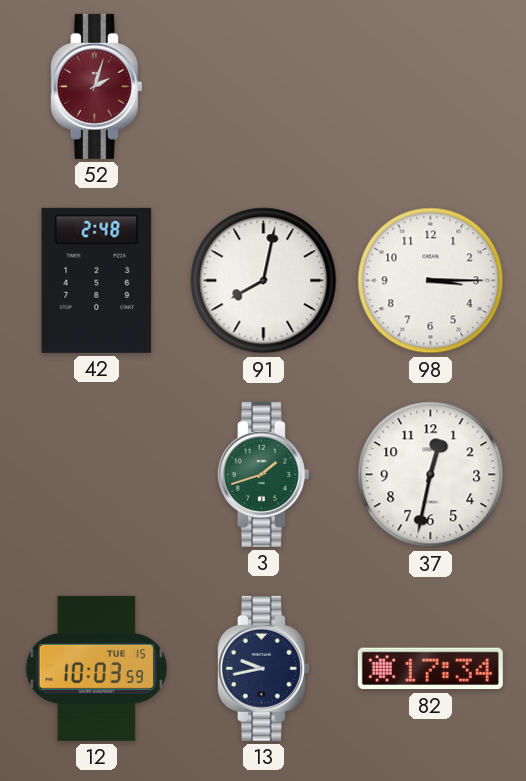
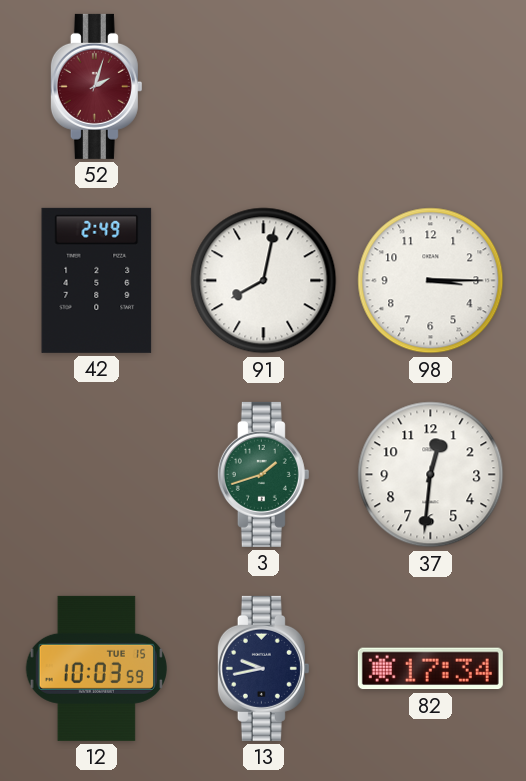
42: 2:48 -> 2:49 (97, 280)
37: 12:32 -> 12:31 (431, 475)
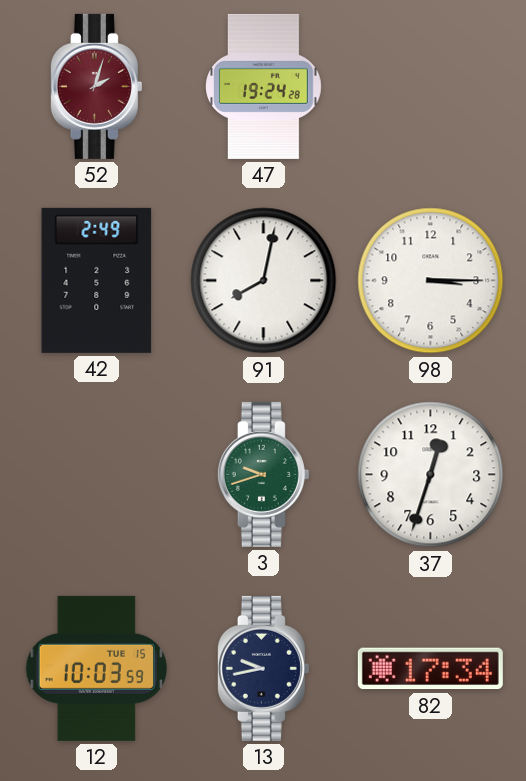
47: none -> 19:24 (264, 86)
3: 1:42 -> 9:42 (263, 474)
37: 12:31 -> 12:33 (431, 475)
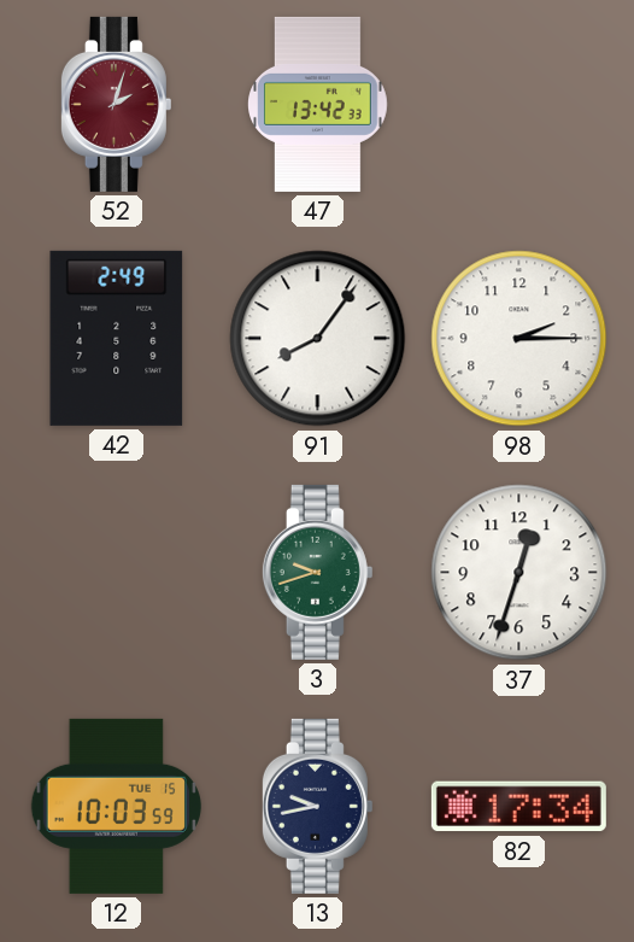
47: 19:24 -> 13:42 (318, 104)
91: 8:02 -> 8:06 (318, 339)
98: 3:15 -> 2:15 (519, 339)
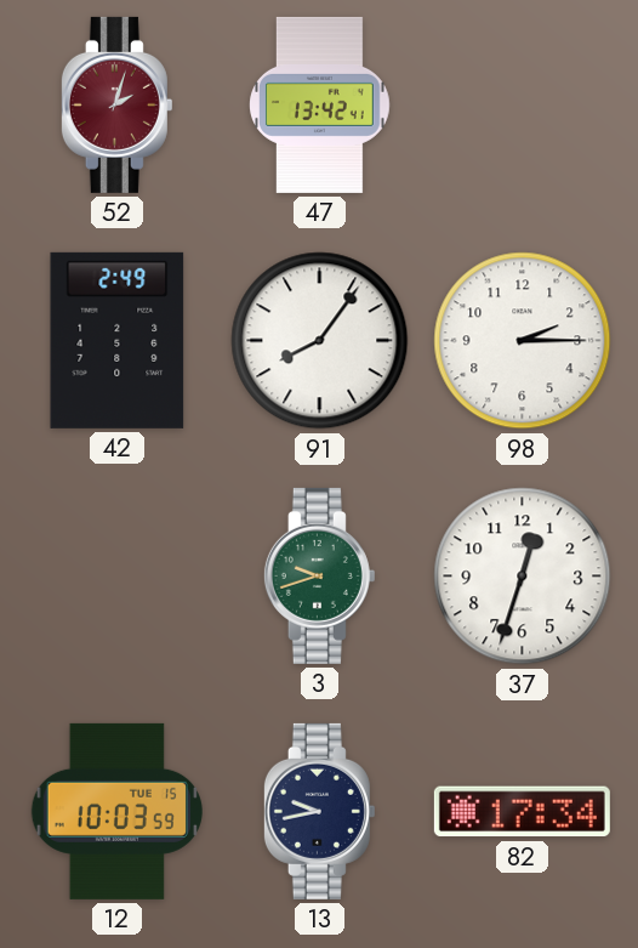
47: 13:42:33 -> 13:42:41 (320, 104)
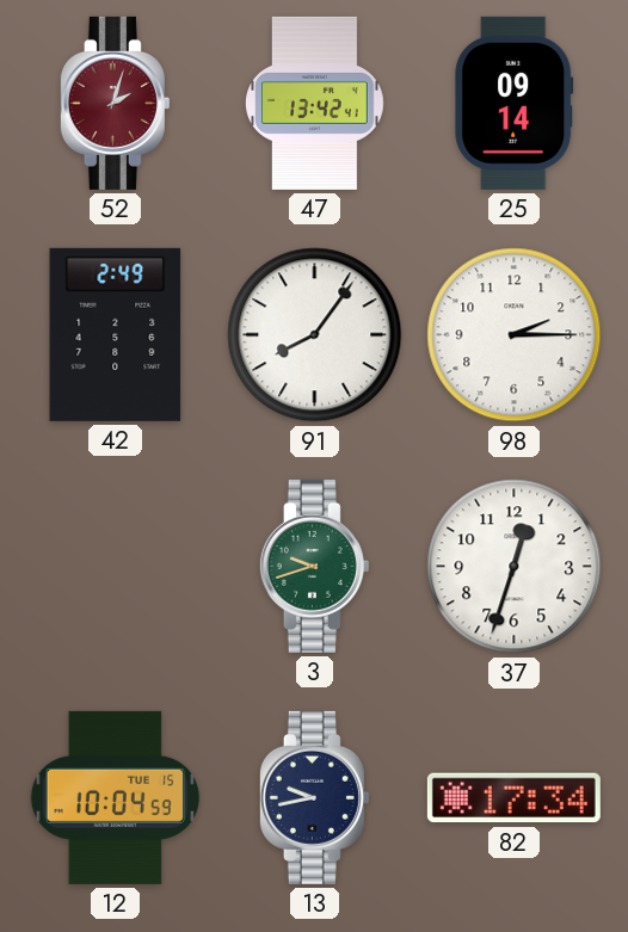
25: none -> 09:14 (515, 103)
12: 10:03 -> 10:04 (115, 797)
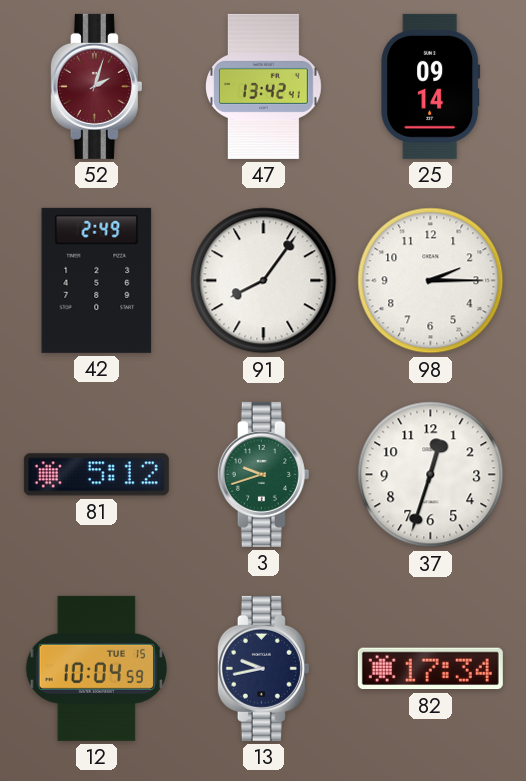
81: none -> 5:12 (96, 475)
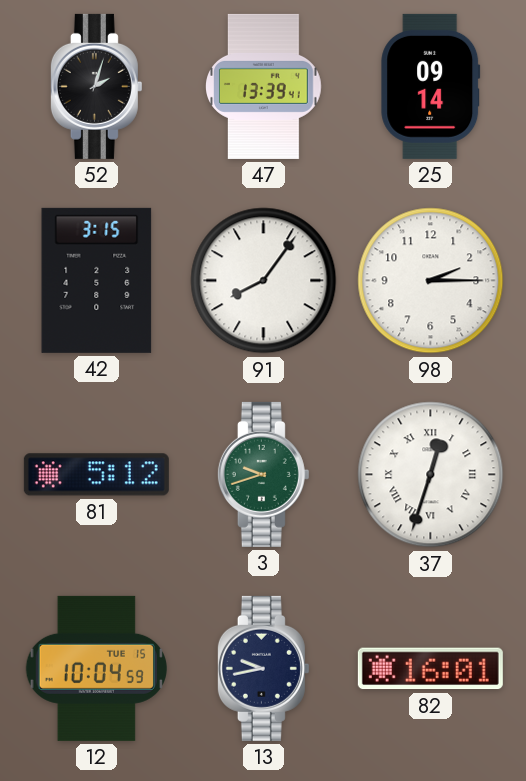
52 dial: burgundy -> black (96, 86)
47: 13:42 -> 13:39 (264, 86)
42: 2:49 -> 3:15 (97, 280)
37 numerals: Arabic -> Roman (431, 475)
82: 17:34 -> 16:01 (430, 669)
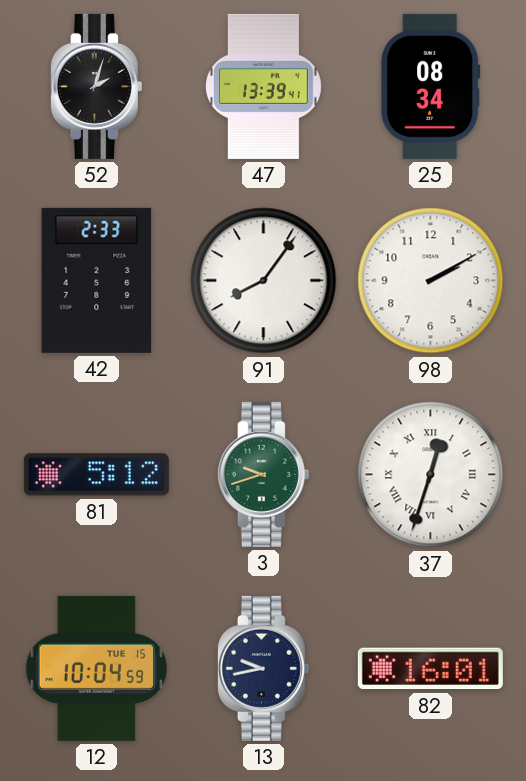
25: 09:14 -> 08:34 (431, 86)
42: 3:15 -> 2:33 (97, 280)
98: 2:15 -> 2:10 (431, 281)
